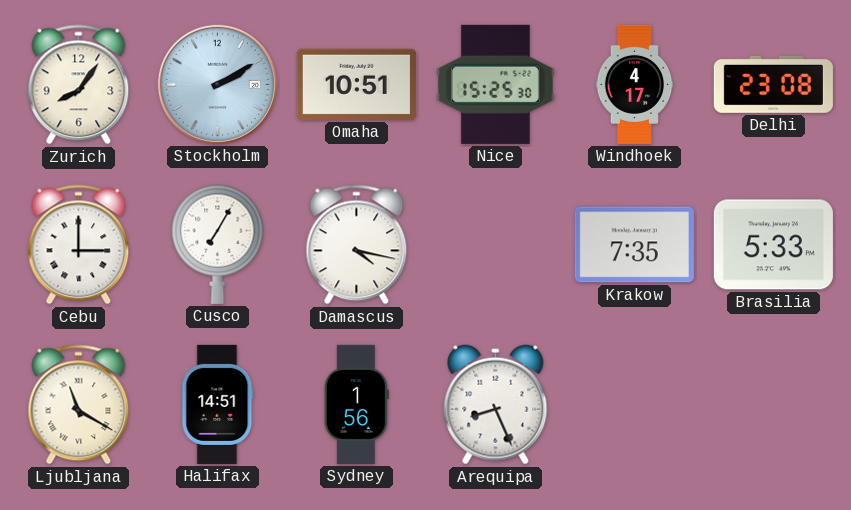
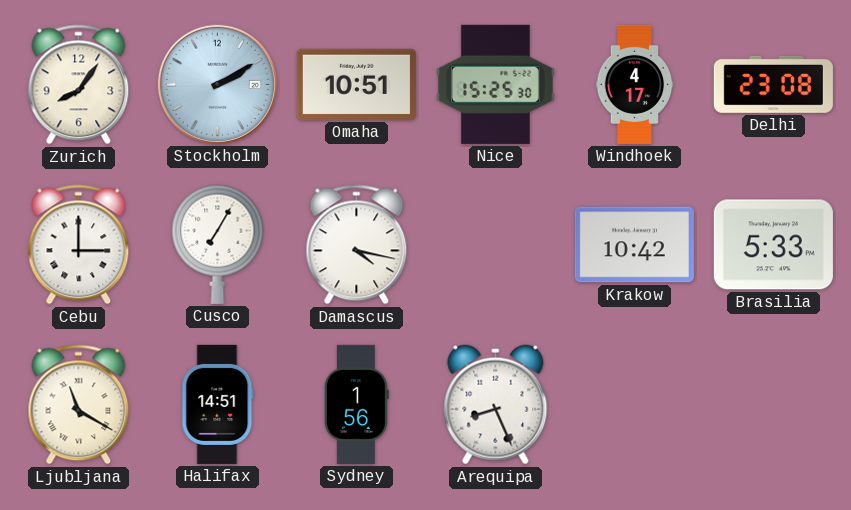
Krakow: 7:35 -> 10:42 (634, 245)
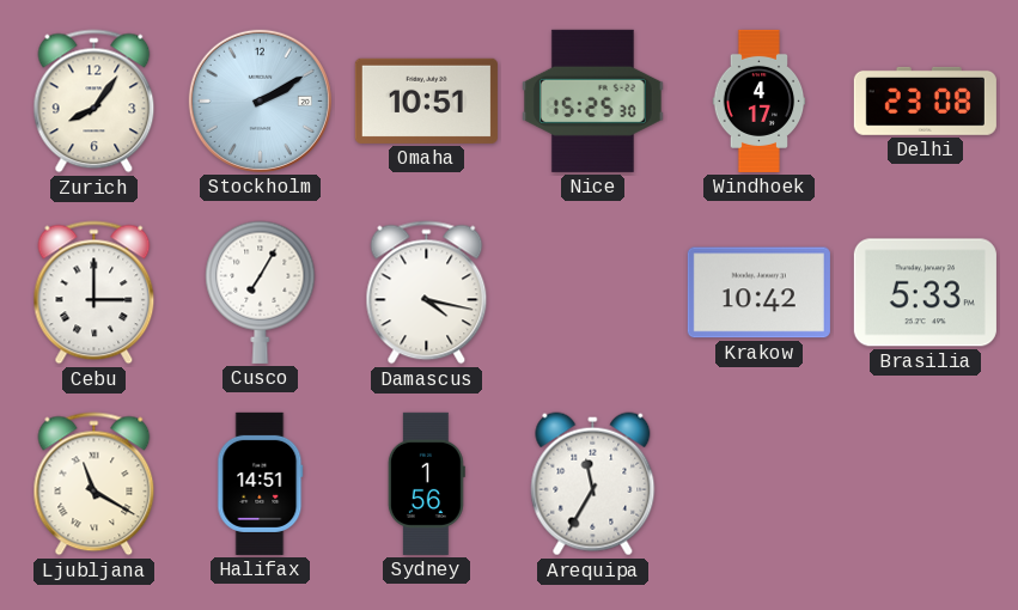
Arequipa: 8:26 -> 11:35 (593, 484)
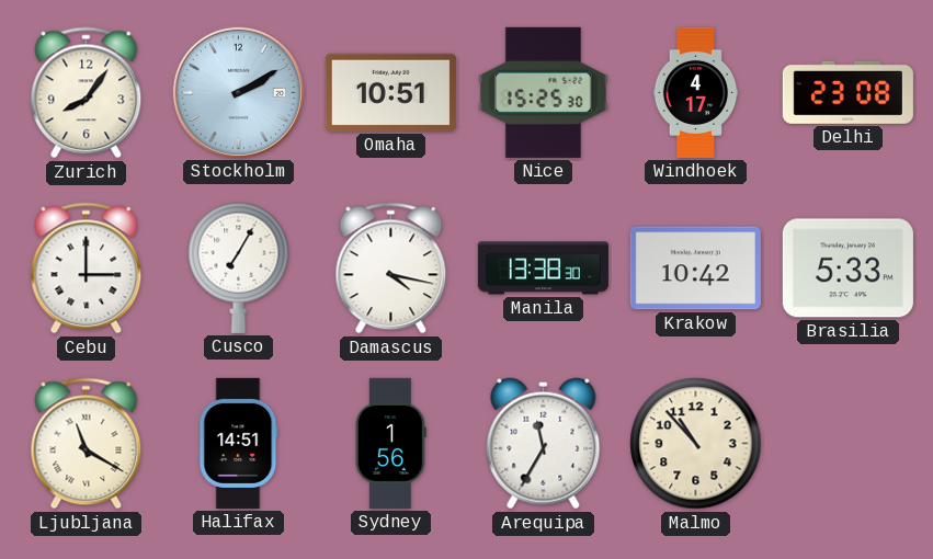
Manila: none -> 13:38 (543, 269)
Malmo: none -> 10:53 (696, 444)
